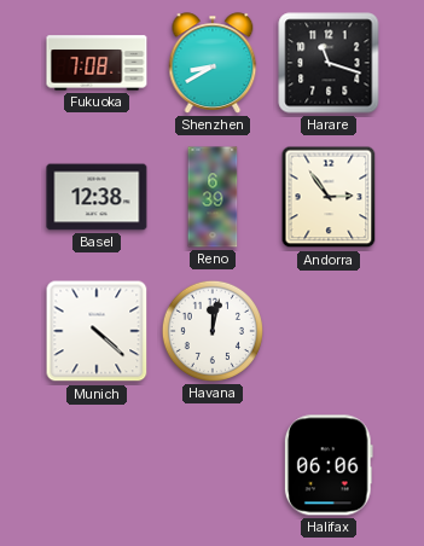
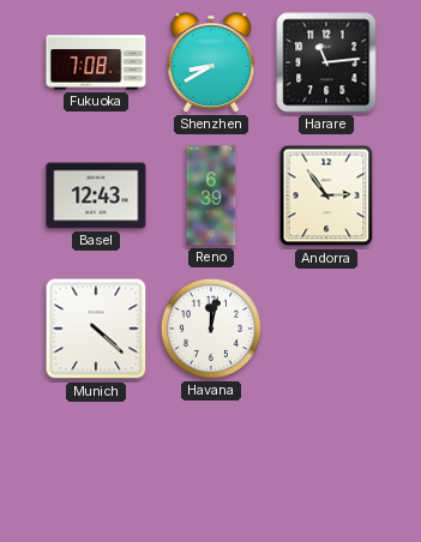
Harare: 11:18 -> 11:14 (326, 62)
Basel: 12:38 -> 12:43 (96, 195)
Halifax: 06:06 -> none (329, 465)
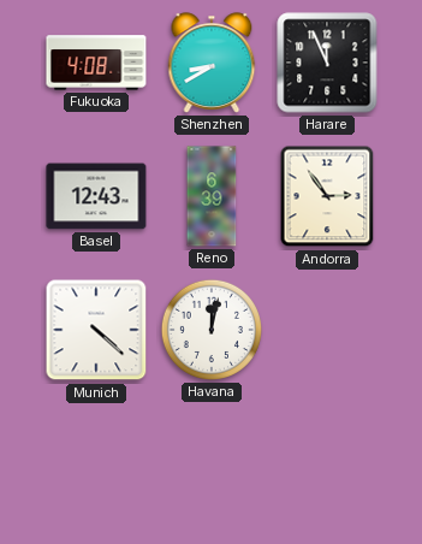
Fukuoka: 7:08 -> 4:08 (96, 63)
Harare: 11:14 -> 11:56 (327, 63)
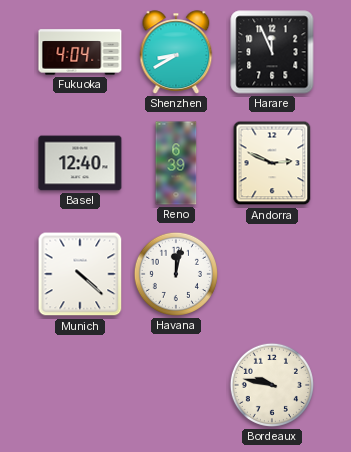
Fukuoka: 4:08 -> 4:04 (80, 52)
Basel: 12:43 -> 12:40 (80, 163)
Andorra: 2:54 -> 2:49 (272, 163)
Bordeaux: none -> 9:47 (272, 385)
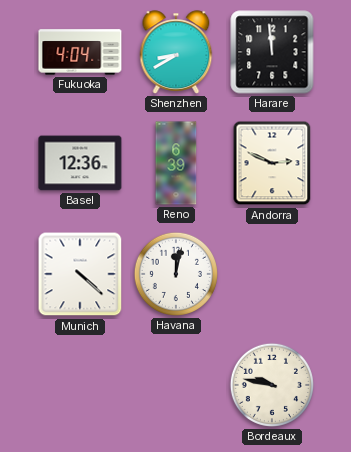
Harare: 11:56 -> 11:59 (272, 52)
Basel: 12:40 -> 12:36 (80, 163)
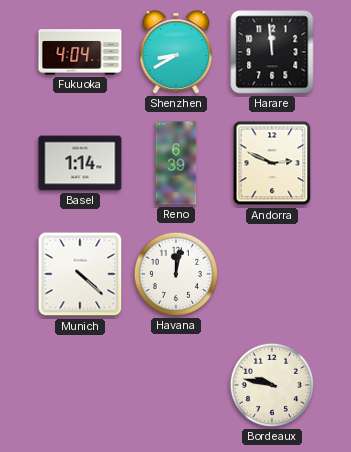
Basel: 12:36 -> 1:14 (80, 163)
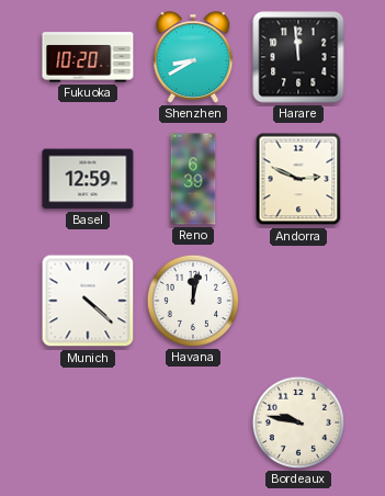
Fukuoka: 4:04 -> 10:20 (88, 57)
Basel: 1:14 -> 12:59 (88, 179)
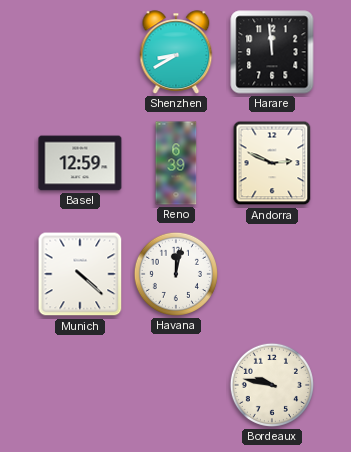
Fukuoka: 10:20 -> none (88, 57)
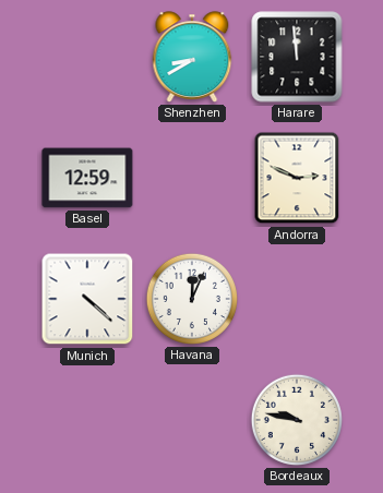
Reno: 6:39 -> none (176, 163)
Havana: 12:02 -> 12:04 (192, 299)
